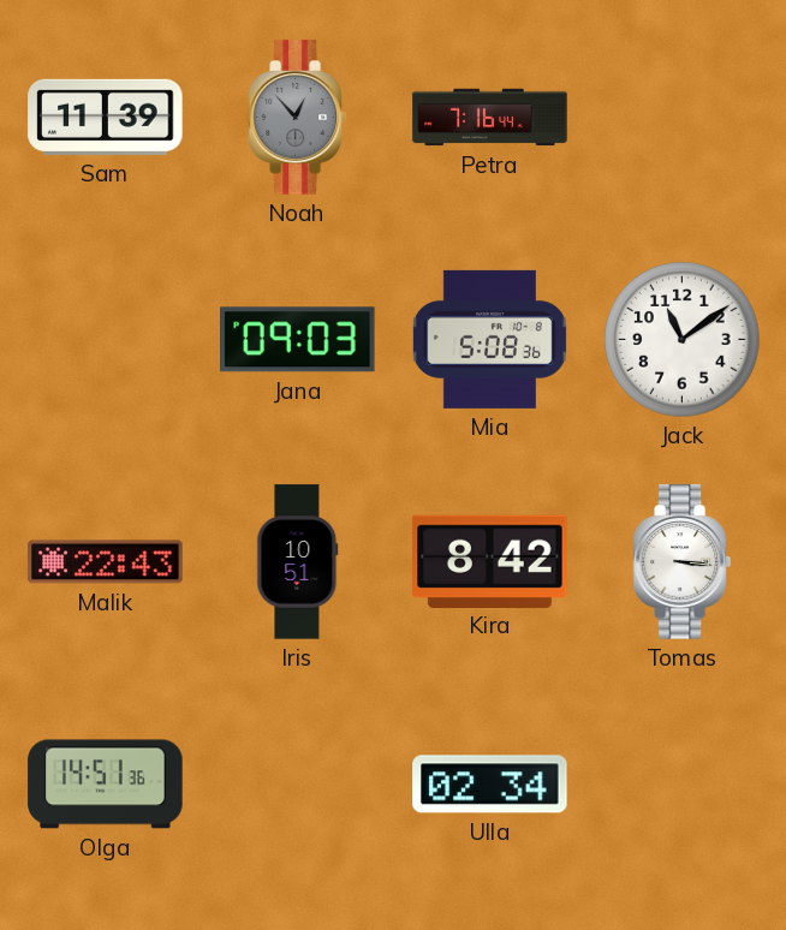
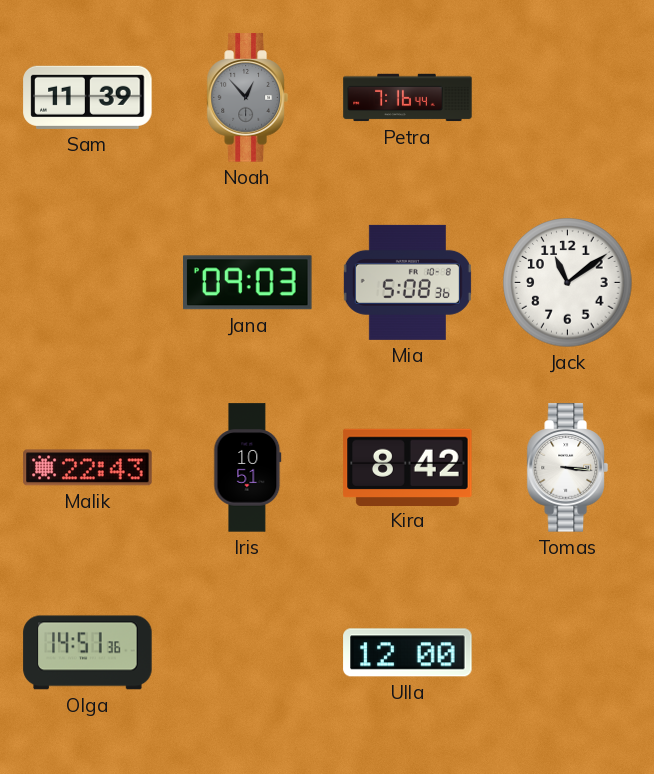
Ulla: 02:34 -> 12:00 (408, 653)
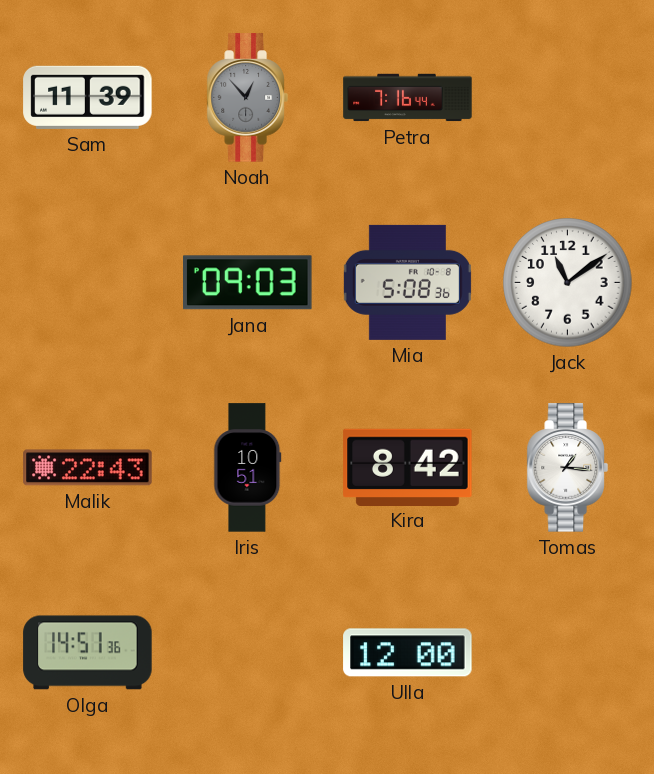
Tomas: 3:16 -> 1:16 (567, 468)
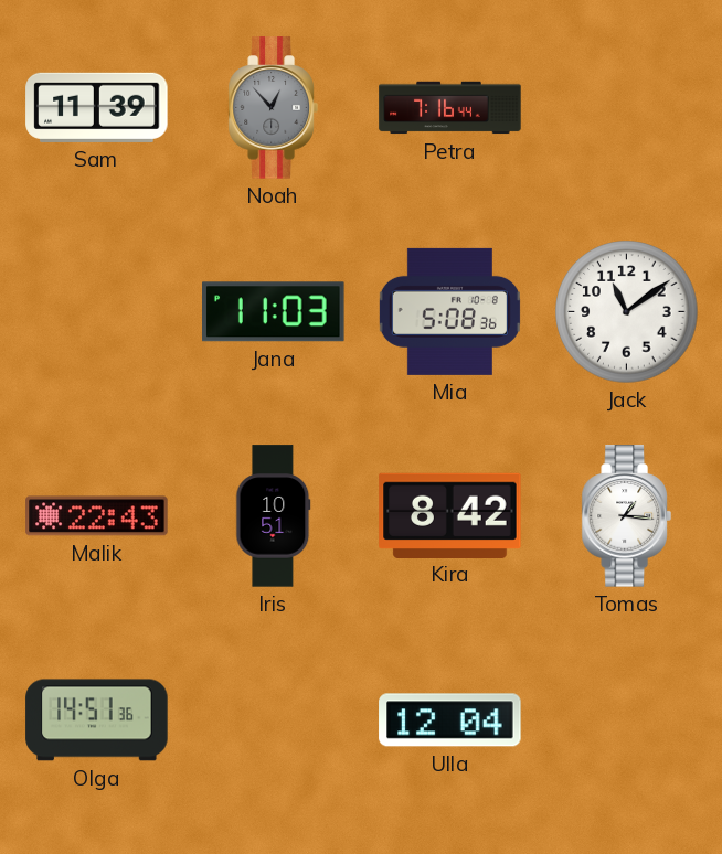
Jana: 09:03 -> 11:03 (274, 312)
Ulla: 12:00 -> 12:04 (450, 720)
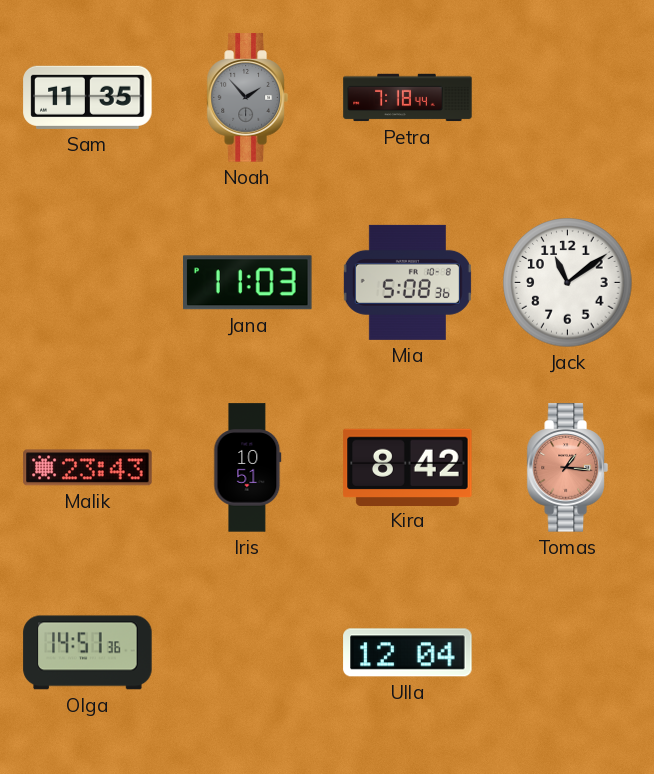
Sam: 11:39 -> 11:35 (88, 97)
Noah: 12:53 -> 1:53 (247, 98)
Petra: 7:16 -> 7:18 (408, 98)
Malik: 22:43 -> 23:43 (88, 468)
Tomas dial: white -> salmon (567, 468)
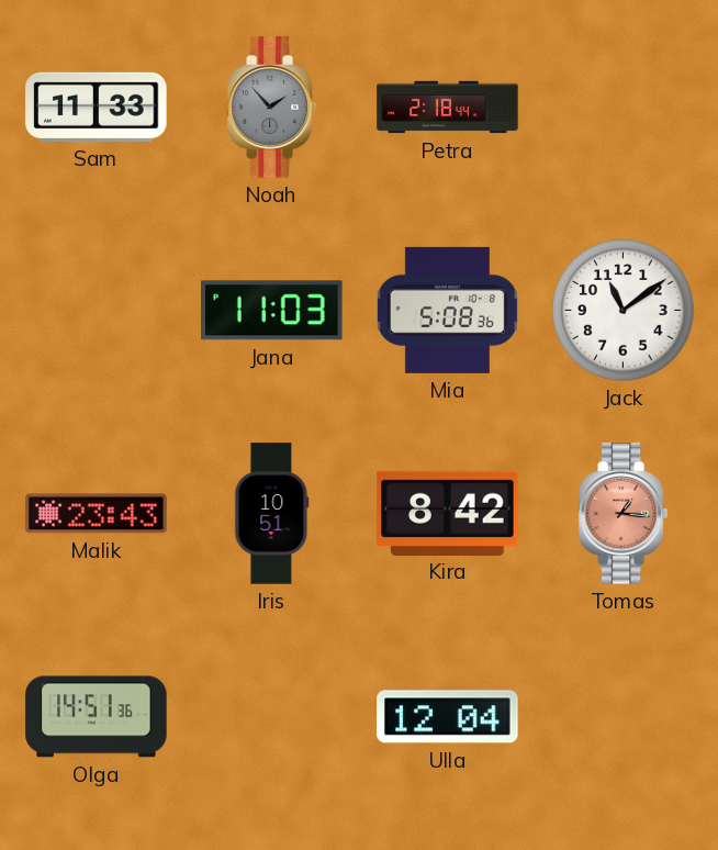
Sam: 11:35 -> 11:33 (97, 107)
Petra: 7:18 -> 2:18 (448, 108)
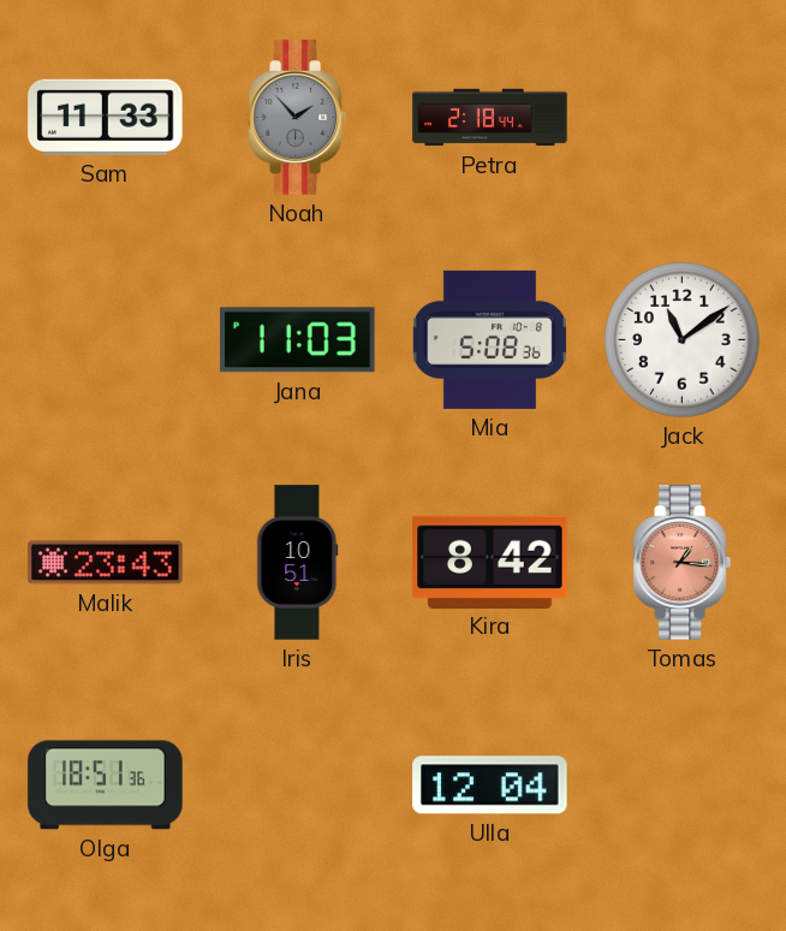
Olga: 14:51 -> 18:51 (106, 785)
